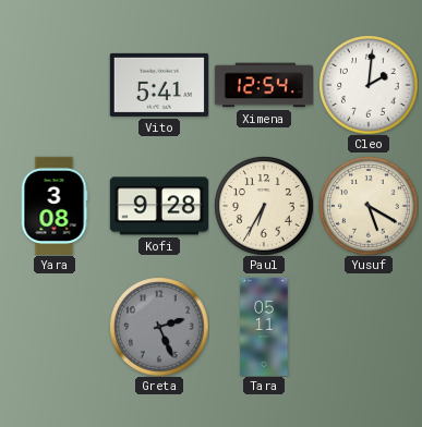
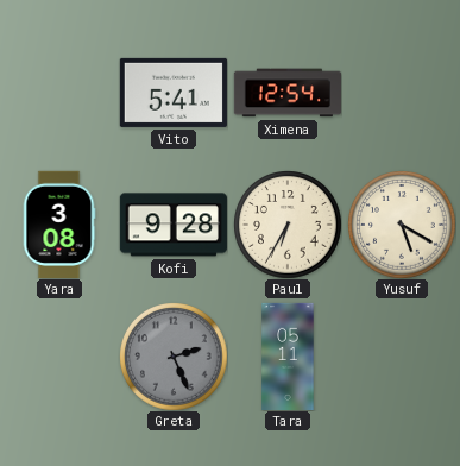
Cleo: 2:01 -> none (369, 85)
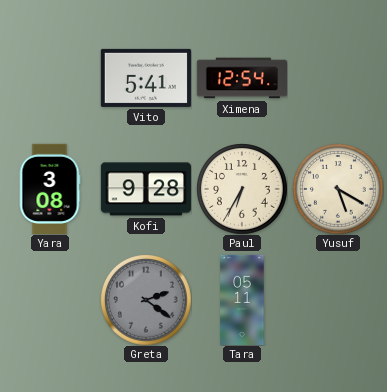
Greta: 2:26 -> 2:21 (146, 300)
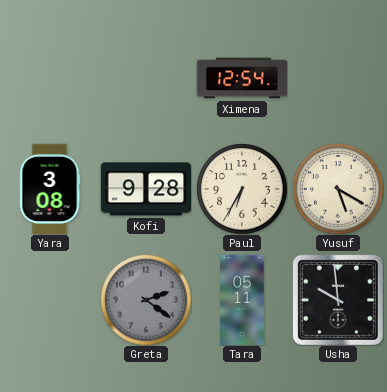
Vito: 5:41 -> none (146, 78)
Usha: none -> 9:59 (338, 300)
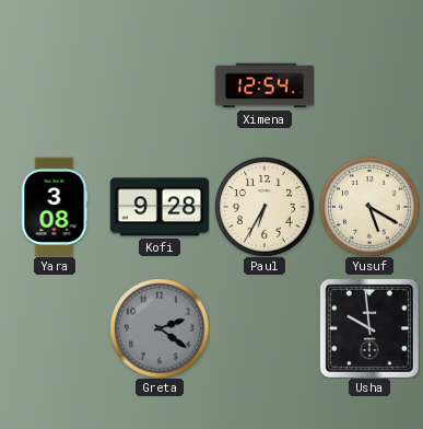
Tara: 05:11 -> none (242, 299)
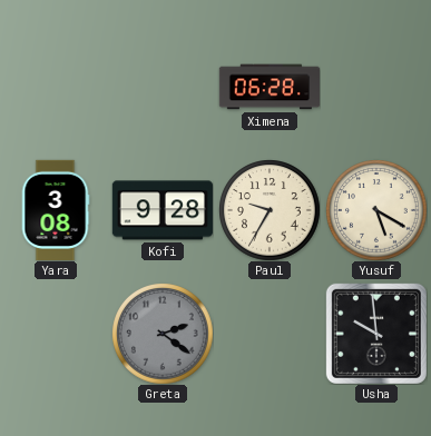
Ximena: 12:54 -> 06:28 (268, 87)
Paul: 6:35 -> 9:35 (270, 210)
